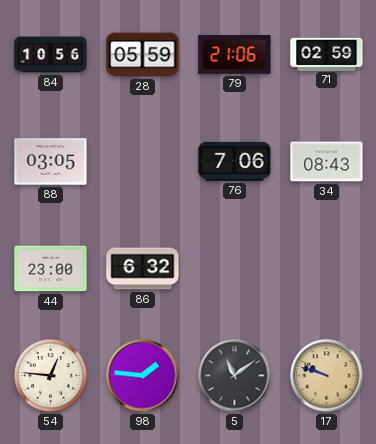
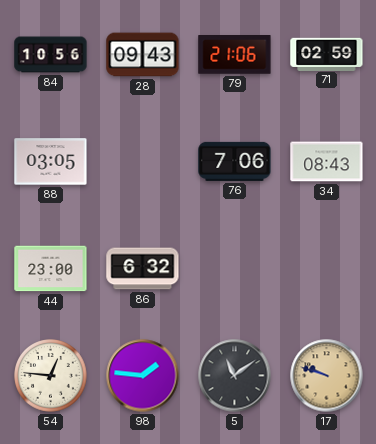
28: 05:59 -> 09:43 (143, 55)
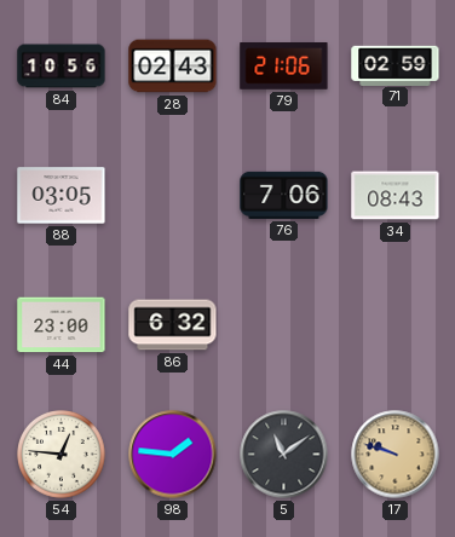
28: 09:43 -> 02:43 (173, 67)
